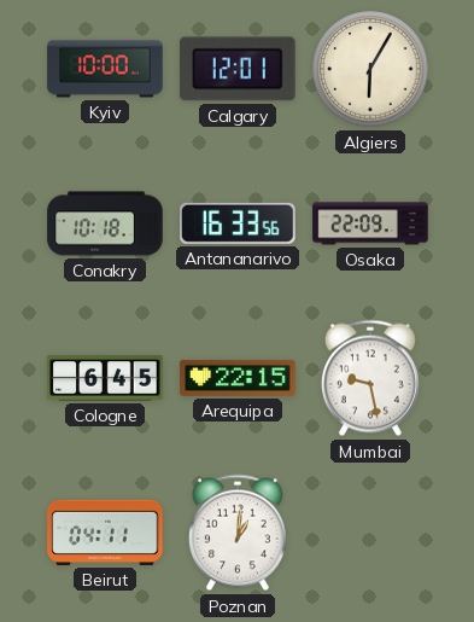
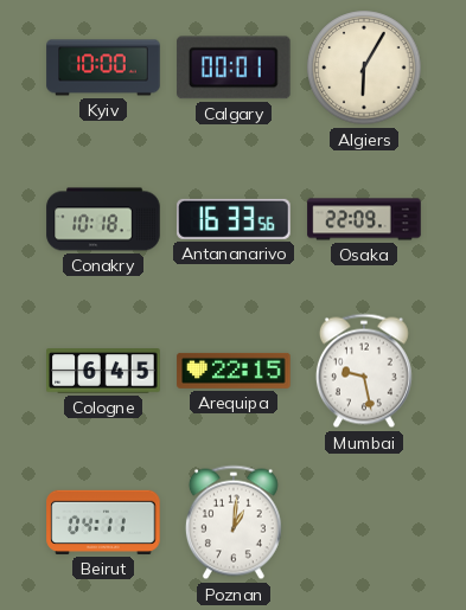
Calgary: 12:01 -> 00:01 (234, 68)
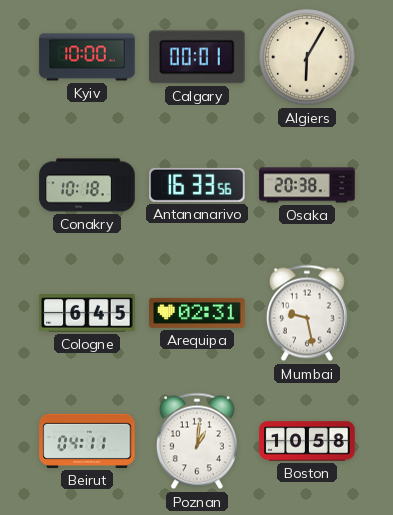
Osaka: 22:09 -> 20:38 (307, 185)
Arequipa: 22:15 -> 02:31 (197, 313)
Boston: none -> 10:58 (307, 441)
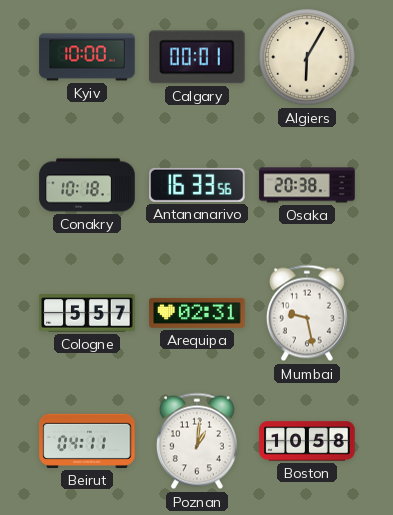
Cologne: 6:45 -> 5:57 (87, 313)
